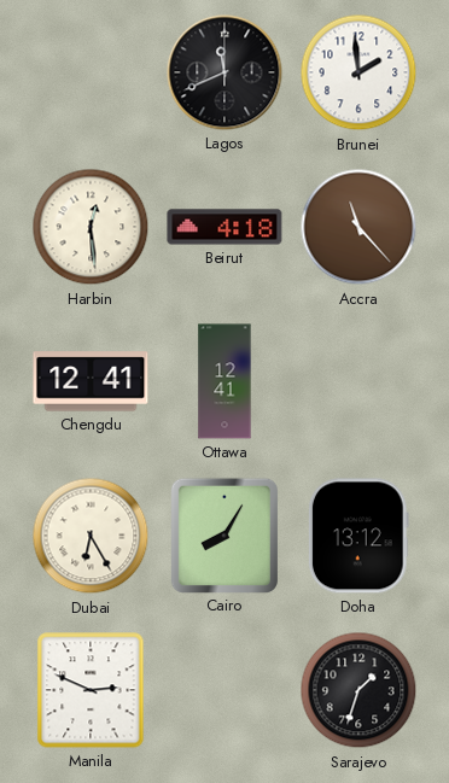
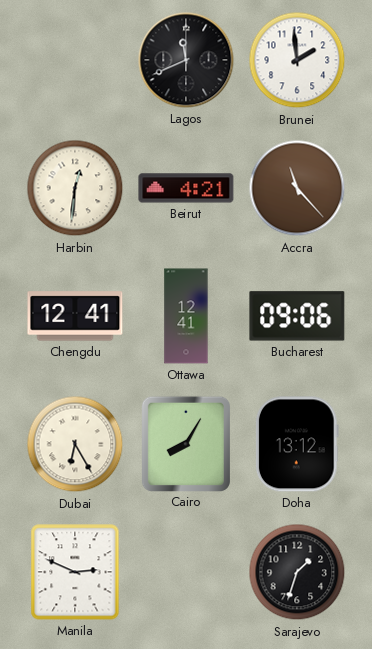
Harbin: 12:29 -> 12:31 (75, 188)
Beirut: 4:18 -> 4:21 (186, 188)
Bucharest: none -> 09:06 (297, 316)
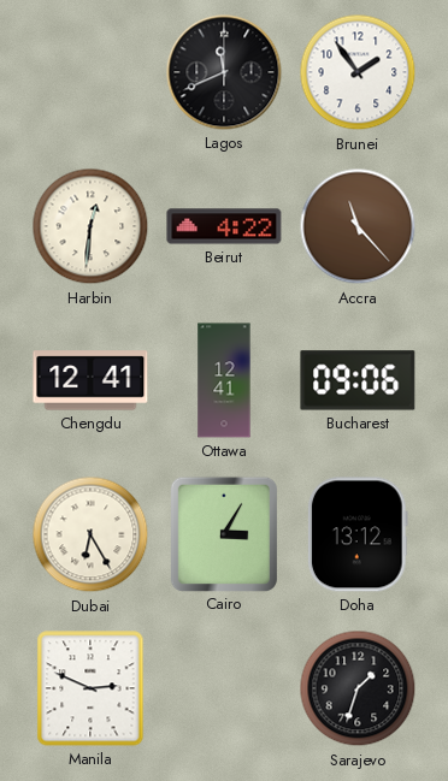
Brunei: 1:59 -> 1:54 (358, 72)
Beirut: 4:21 -> 4:22 (224, 226)
Cairo: 8:05 -> 3:05 (223, 533)
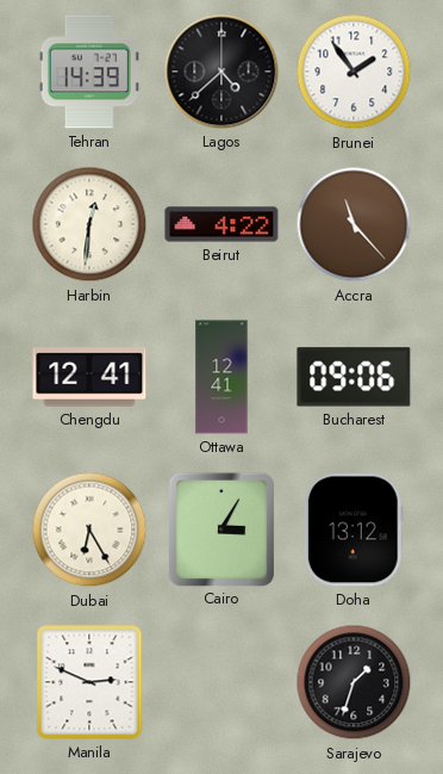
Tehran: none -> 14:39 (89, 72)
Lagos: 11:41 -> 4:38 (221, 72)
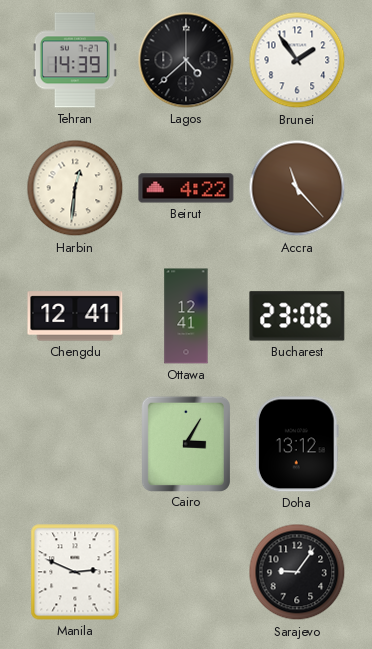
Bucharest: 09:06 -> 23:06 (297, 316)
Dubai: 6:25 -> none (89, 530)
Sarajevo: 1:33 -> 9:06 (297, 572)
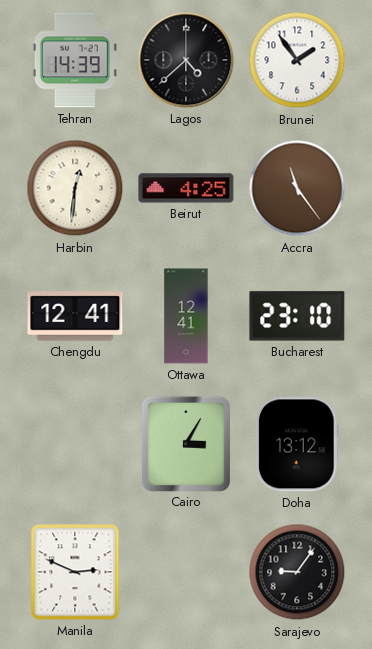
Beirut: 4:22 -> 4:25 (186, 188)
Accra: 11:23 -> 11:24 (297, 188)
Bucharest: 23:06 -> 23:10 (297, 316)
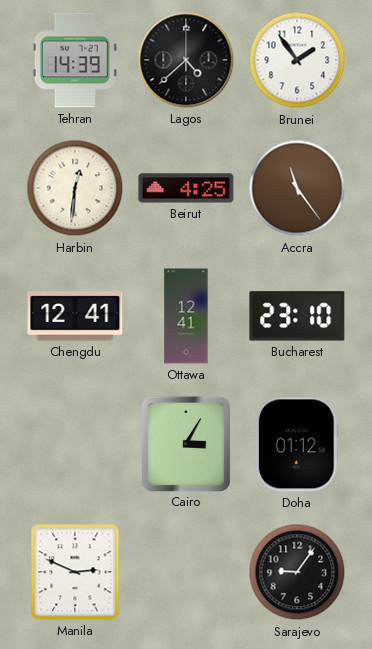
Doha: 13:12 -> 01:12 (297, 444)
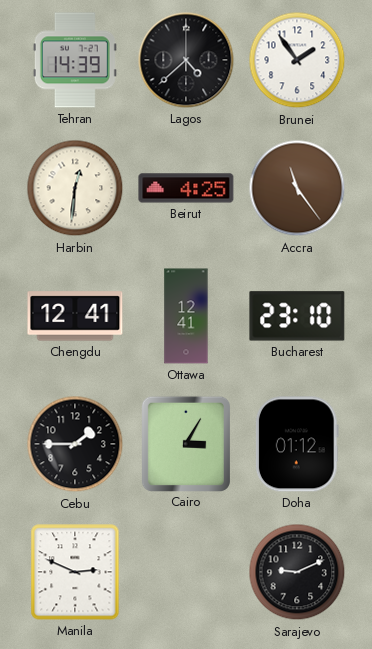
Cebu: none -> 1:45 (75, 444)
Sarajevo: 9:06 -> 9:11 (297, 572)
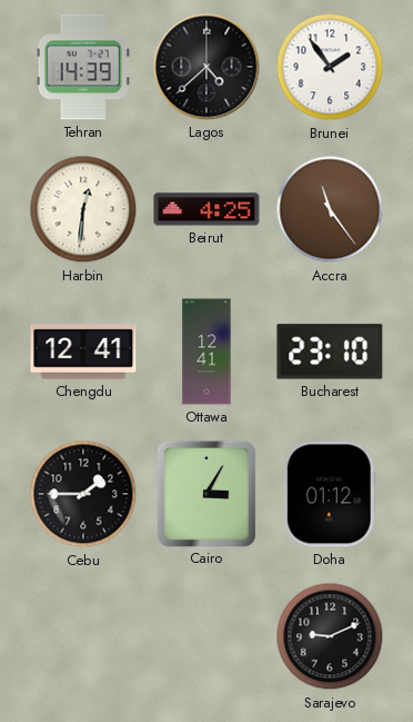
Manila: 2:49 -> none (75, 572)
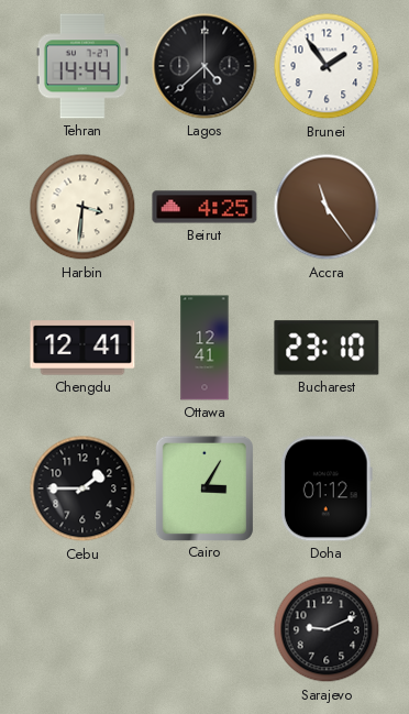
Tehran: 14:39 -> 14:44 (82, 66)
Harbin: 12:31 -> 3:31 (82, 207)
